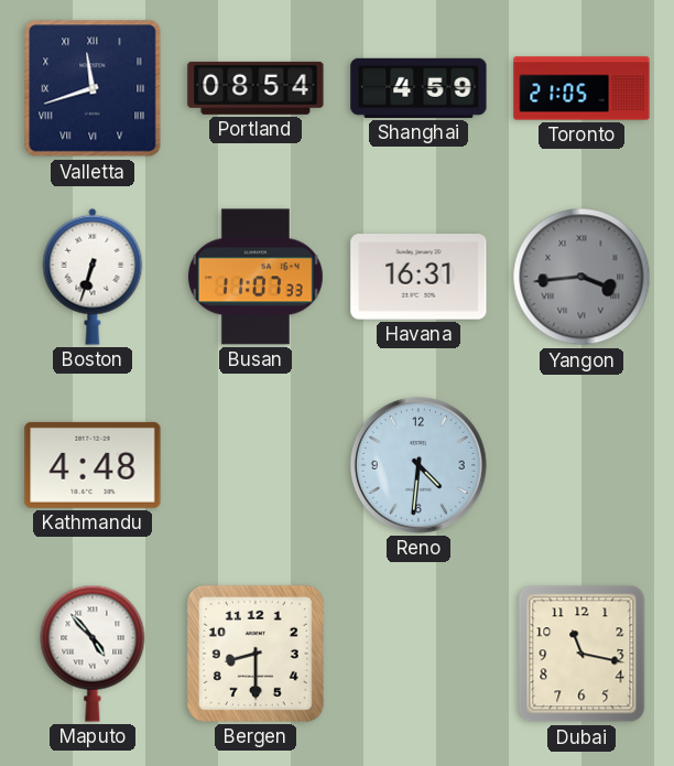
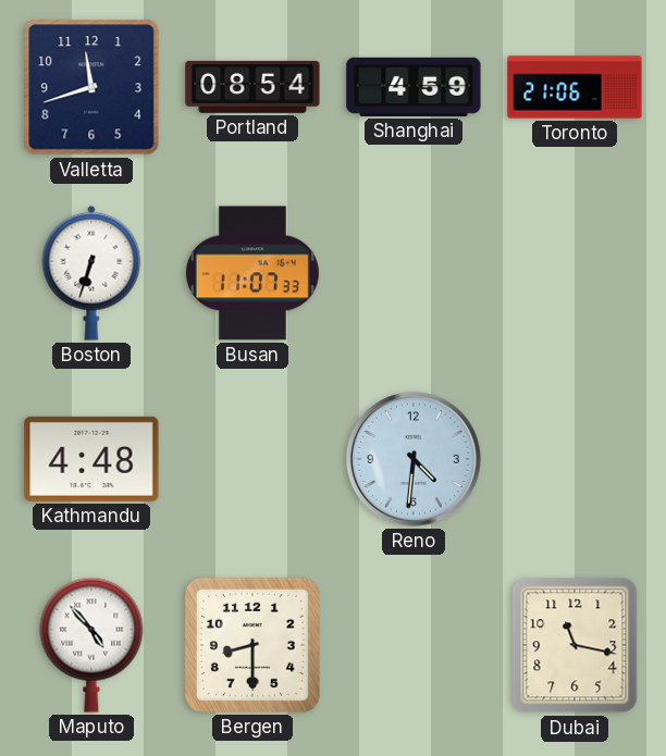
Valletta numerals: Roman -> Arabic (91, 87)
Toronto: 21:05 -> 21:06 (575, 87)
Havana: 16:31 -> none (418, 277)
Yangon: 3:44 -> none (581, 277)
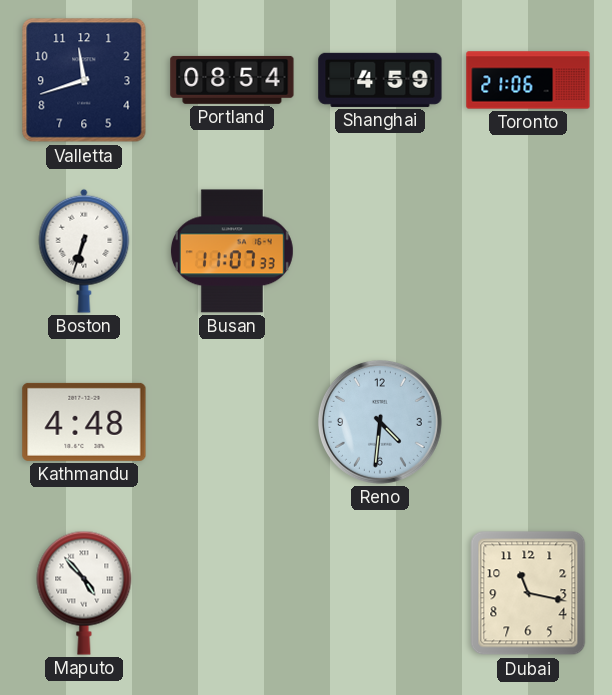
Bergen: 8:30 -> none (252, 645)
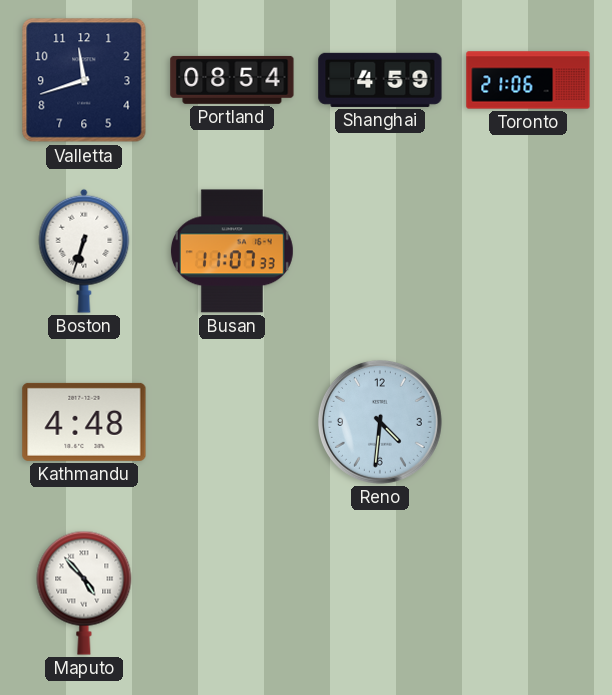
Dubai: 11:17 -> none (528, 593)
